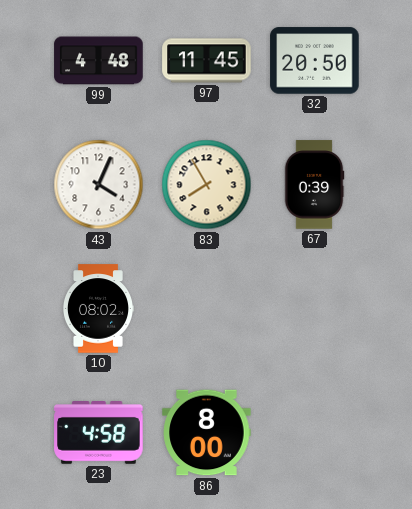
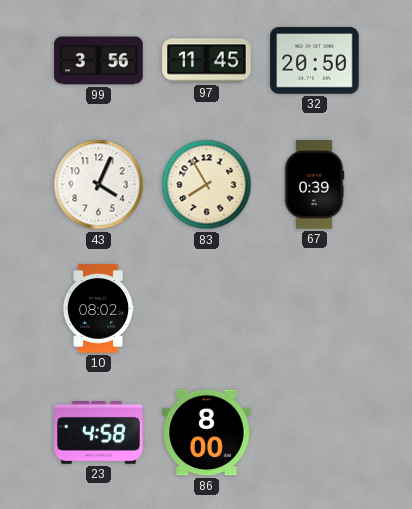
99: 4:48 -> 3:56 (99, 61)
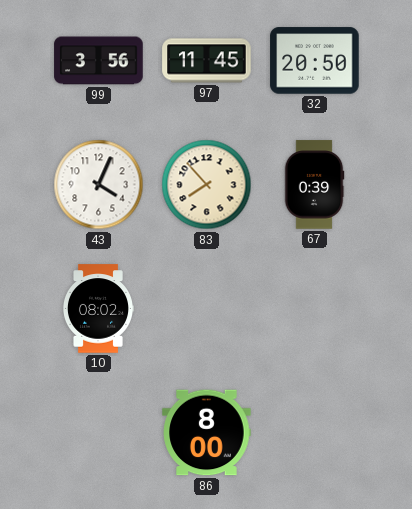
83: 7:55 -> 7:53 (207, 185)
23: 4:58 -> none (99, 433)
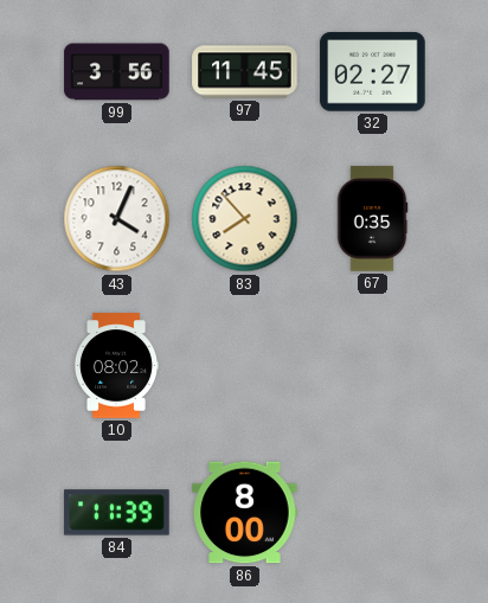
32: 20:50 -> 02:27 (373, 72)
67: 0:39 -> 0:35 (372, 219)
84: none -> 11:39 (117, 513)
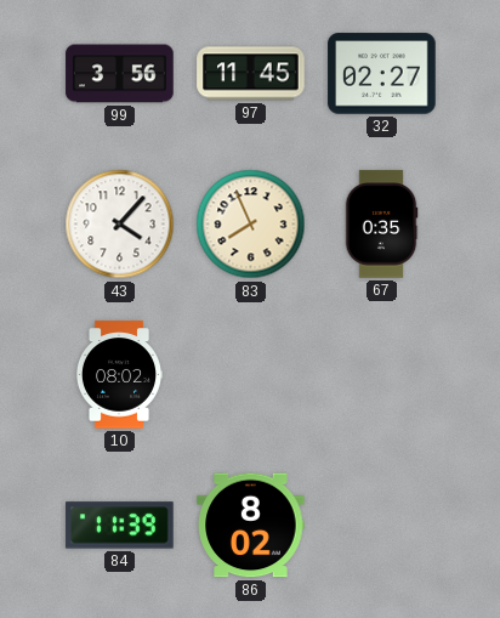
43: 4:04 -> 4:07 (120, 225)
83: 7:53 -> 7:56 (251, 225)
86: 8:00 -> 8:02 (251, 526)
